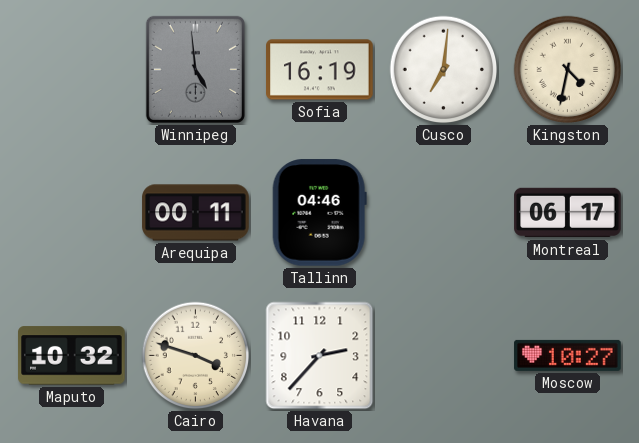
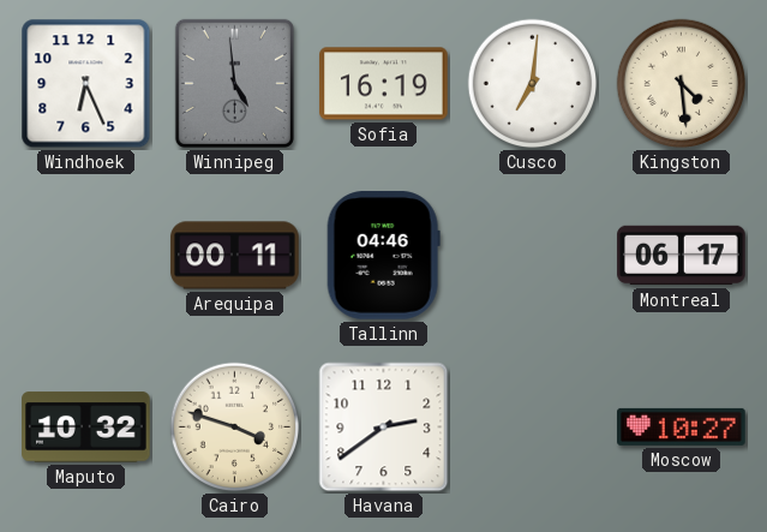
Windhoek: none -> 6:26 (86, 84)
Kingston: 4:32 -> 4:29 (682, 84)
Havana: 2:37 -> 2:39 (384, 428)
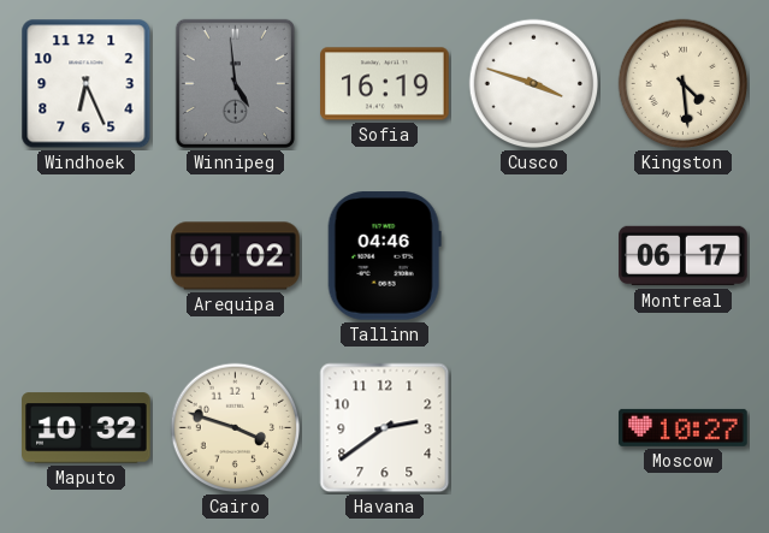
Cusco: 7:01 -> 3:48 (534, 84)
Arequipa: 00:11 -> 01:02 (236, 256)
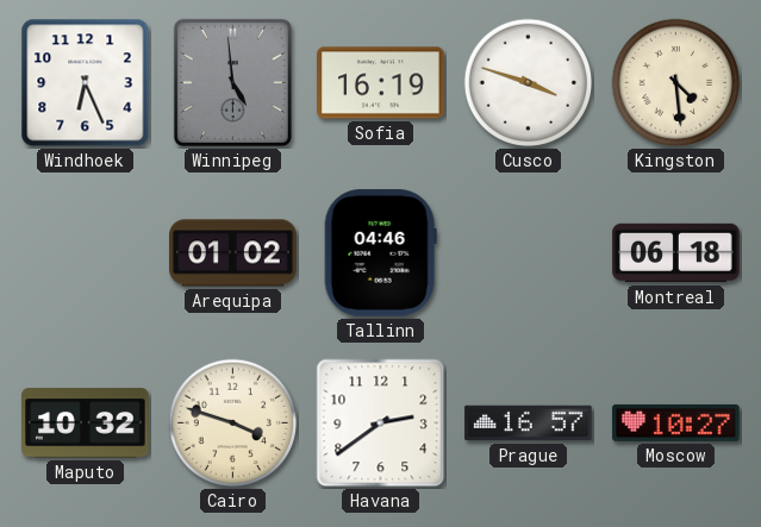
Montreal: 06:17 -> 06:18 (676, 253)
Prague: none -> 16:57 (529, 424)
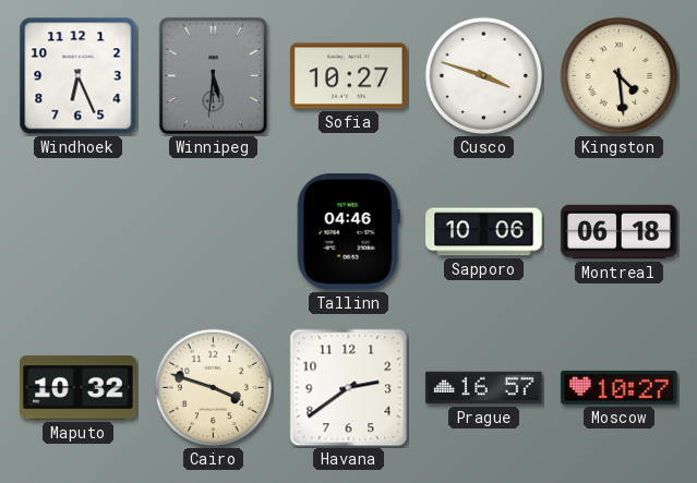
Winnipeg: 4:59 -> 5:31 (213, 75)
Sofia: 16:19 -> 10:27 (349, 76)
Arequipa: 01:02 -> none (233, 253)
Sapporo: none -> 10:06 (484, 232)
